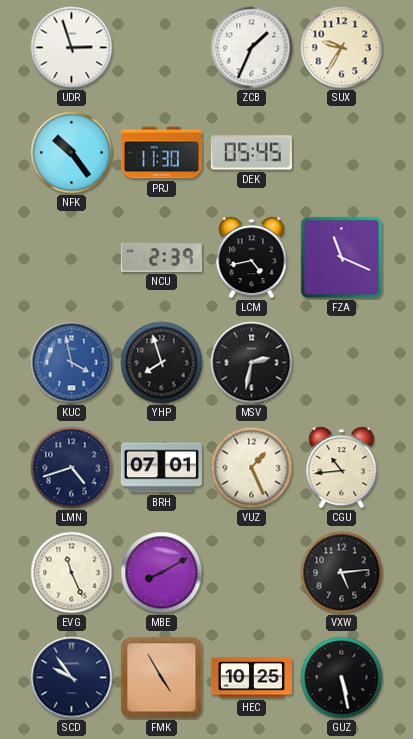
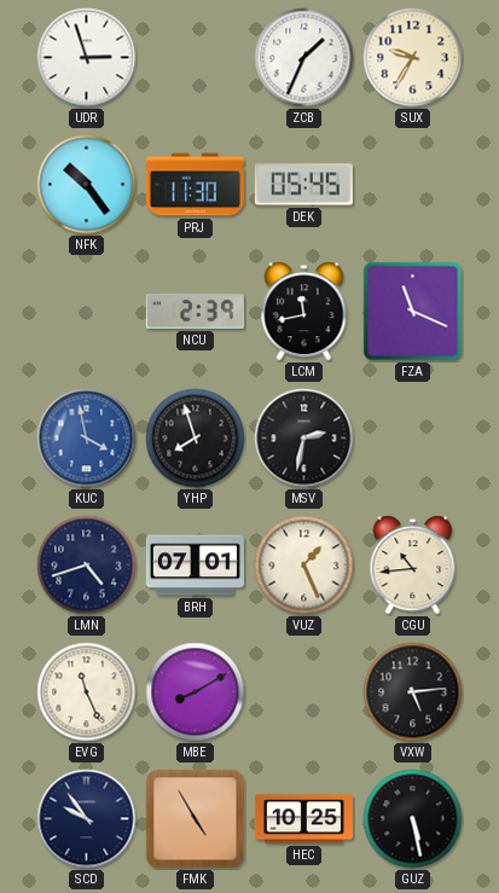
LCM: 4:43 -> 11:43 (304, 312)
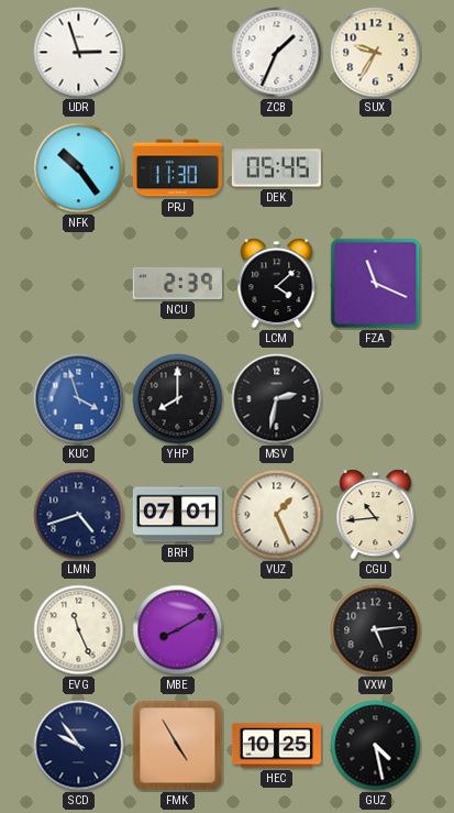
LCM: 11:43 -> 4:08 (277, 284)
KUC: 3:58 -> 3:57 (79, 399)
YHP: 7:57 -> 8:00 (178, 399)
GUZ: 5:28 -> 4:28 (376, 746)
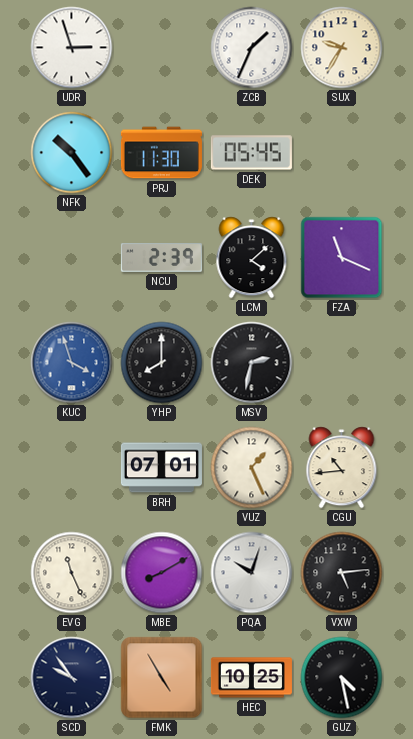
LMN: 4:42 -> none (79, 515)
PQA: none -> 10:03 (252, 573)
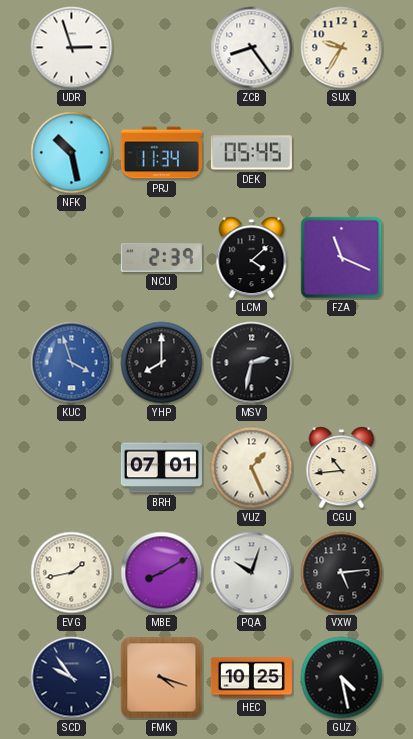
ZCB: 1:34 -> 8:24 (252, 48)
NFK: 10:24 -> 10:28 (72, 153)
PRJ: 11:30 -> 11:34 (161, 153)
EVG: 11:26 -> 1:43 (72, 573)
FMK: 4:55 -> 4:18 (162, 678)
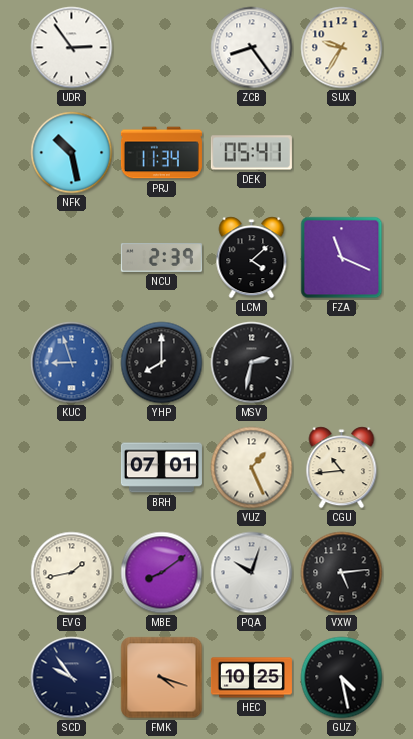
UDR: 2:57 -> 2:54 (72, 48)
DEK: 05:45 -> 05:41 (251, 153)
KUC: 3:57 -> 8:57 (72, 363)
MBE: 8:10 -> 8:09 (162, 573)
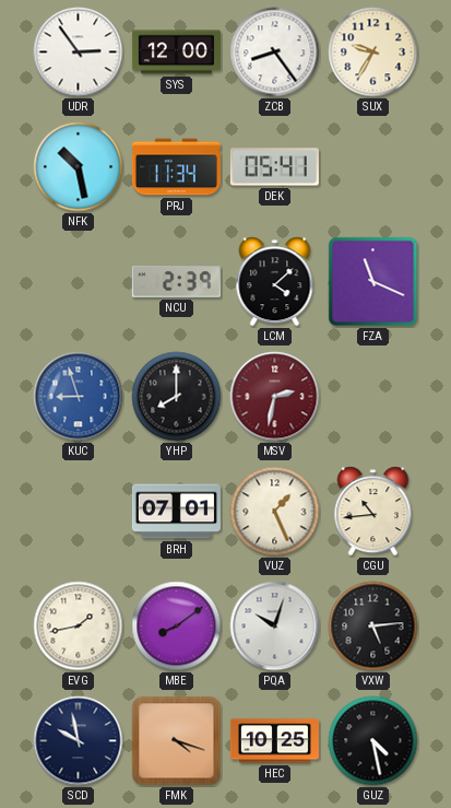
SYS: none -> 12:00 (176, 52)
MSV dial: black -> burgundy (275, 397)
SCD: 9:54 -> 9:58 (79, 741)
